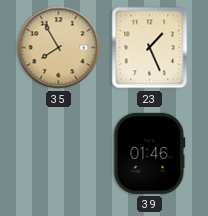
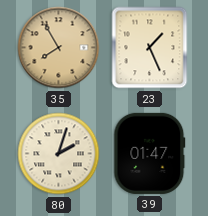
80: none -> 2:03 (59, 154)
39: 01:46 -> 01:47 (150, 153)
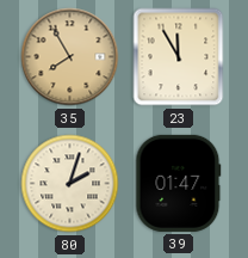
23: 1:26 -> 11:55 (179, 57)
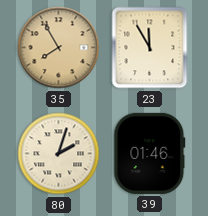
39: 01:47 -> 01:46 (150, 153)
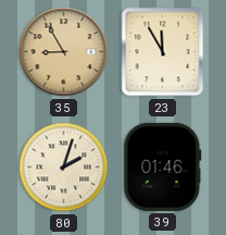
35: 7:55 -> 8:55 (64, 52)
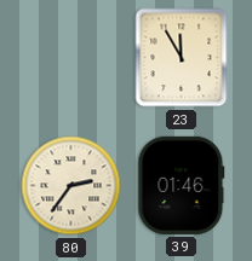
35: 8:55 -> none (64, 52)
80: 2:03 -> 2:36 (71, 186)
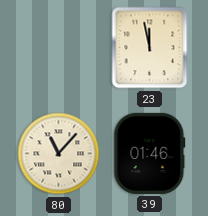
23: 11:55 -> 11:58 (150, 48)
80: 2:36 -> 11:07 (59, 154)
